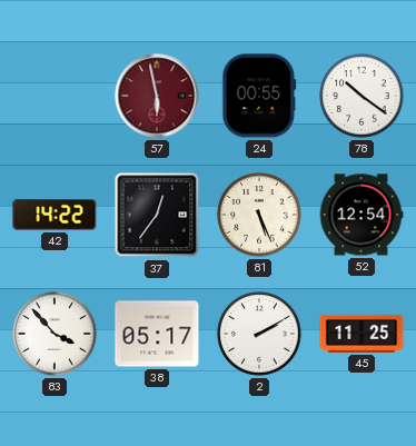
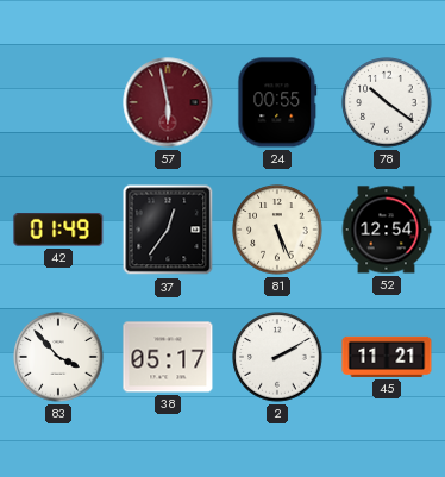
42: 14:22 -> 01:49 (58, 231)
45: 11:25 -> 11:21 (387, 357)
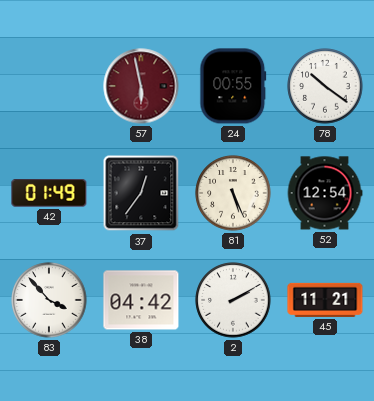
38: 05:17 -> 04:42 (141, 300)
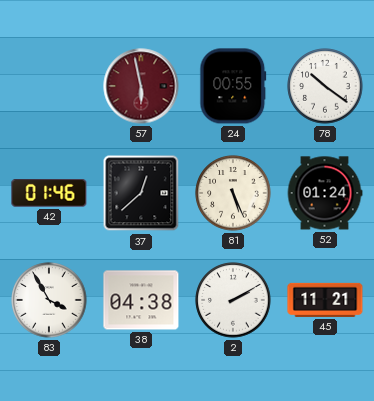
42: 01:49 -> 01:46 (49, 194)
37: 12:36 -> 12:38 (141, 193)
52: 12:54 -> 01:24 (325, 193)
83: 3:53 -> 3:55 (49, 300)
38: 04:42 -> 04:38 (141, 300)
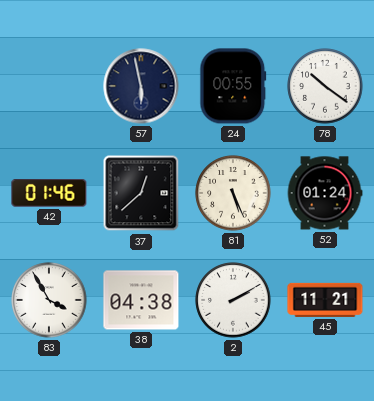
57 dial: burgundy -> navy (141, 86)
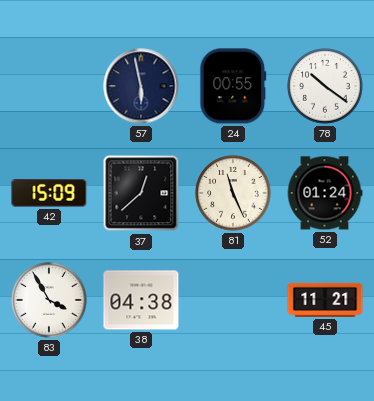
42: 01:46 -> 15:09 (49, 194)
81: 5:26 -> 11:26 (233, 193)
2: 2:10 -> none (233, 300)
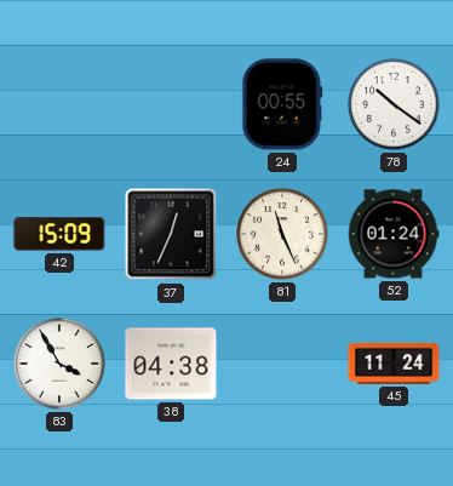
57: 5:58 -> none (141, 86)
37: 12:38 -> 12:34 (171, 234)
45: 11:21 -> 11:24 (394, 364)
